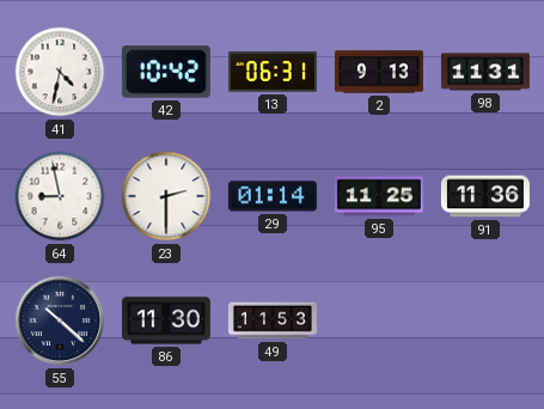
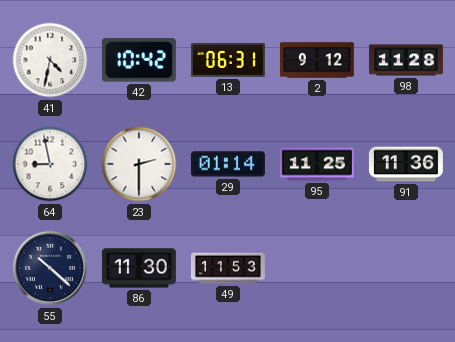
2: 9:13 -> 9:12 (317, 60)
98: 11:31 -> 11:28 (406, 60)
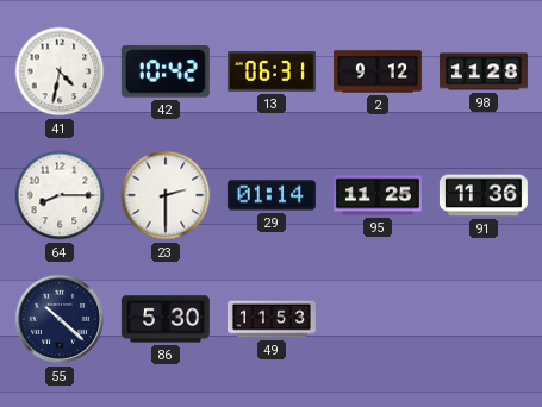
64: 8:58 -> 8:15 (60, 195)
86: 11:30 -> 5:30 (166, 319)
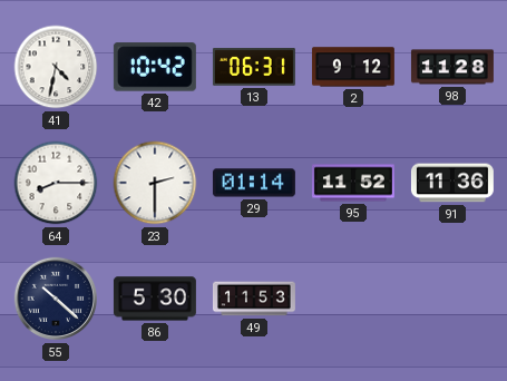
95: 11:25 -> 11:52 (353, 183)
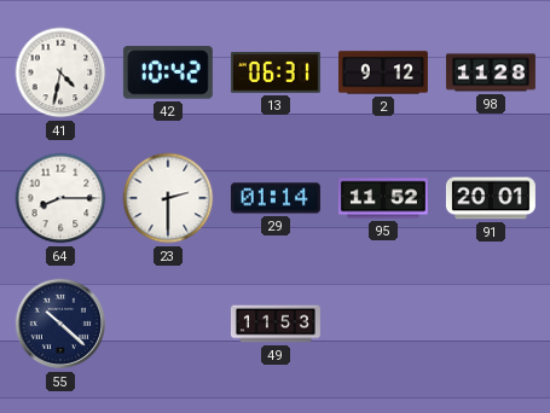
91: 11:36 -> 20:01 (491, 198)
86: 5:30 -> none (155, 299)
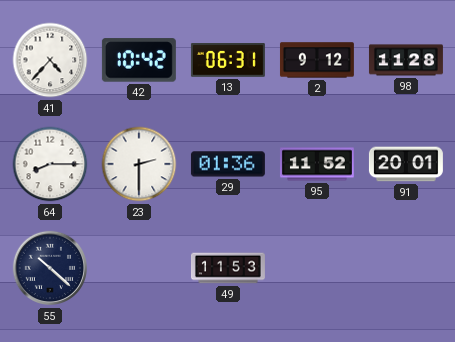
41: 4:32 -> 4:37 (50, 60)
29: 01:14 -> 01:36 (228, 164)
